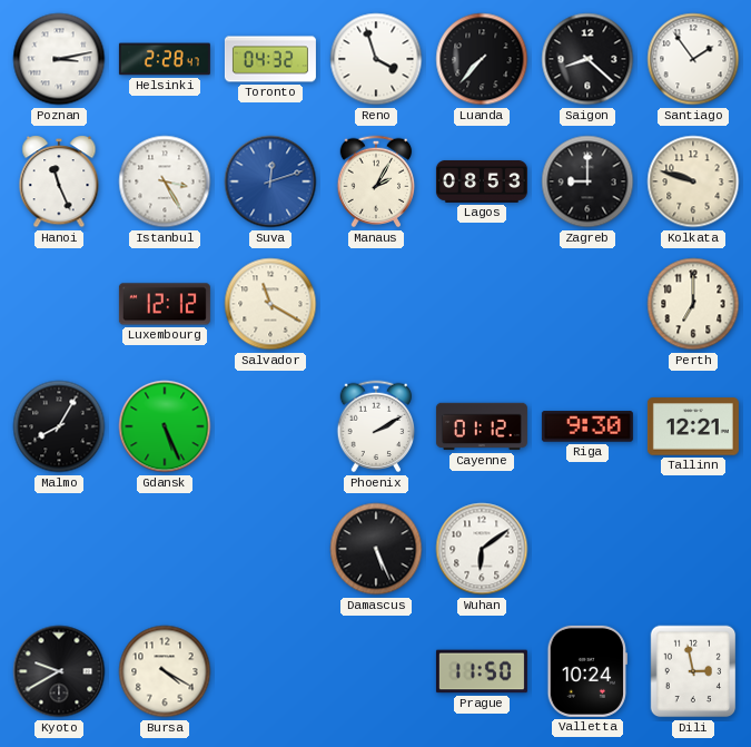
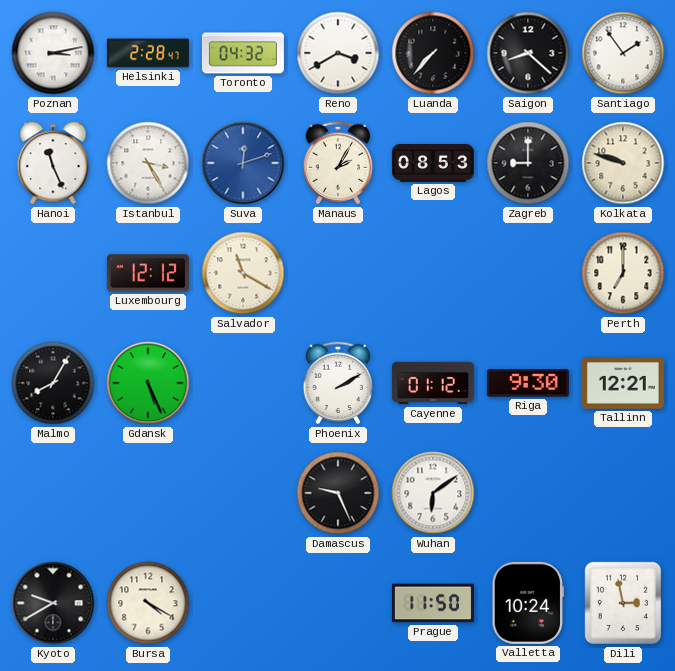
Reno: 3:57 -> 3:40 (338, 53)
Damascus: 5:26 -> 9:26 (338, 493)
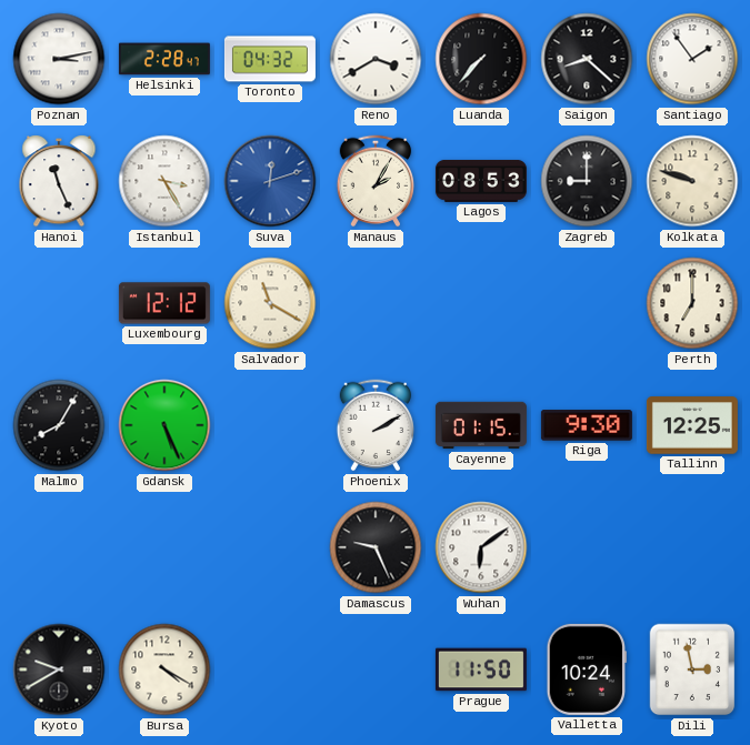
Cayenne: 01:12 -> 01:15 (481, 425)
Tallinn: 12:21 -> 12:25 (692, 425)
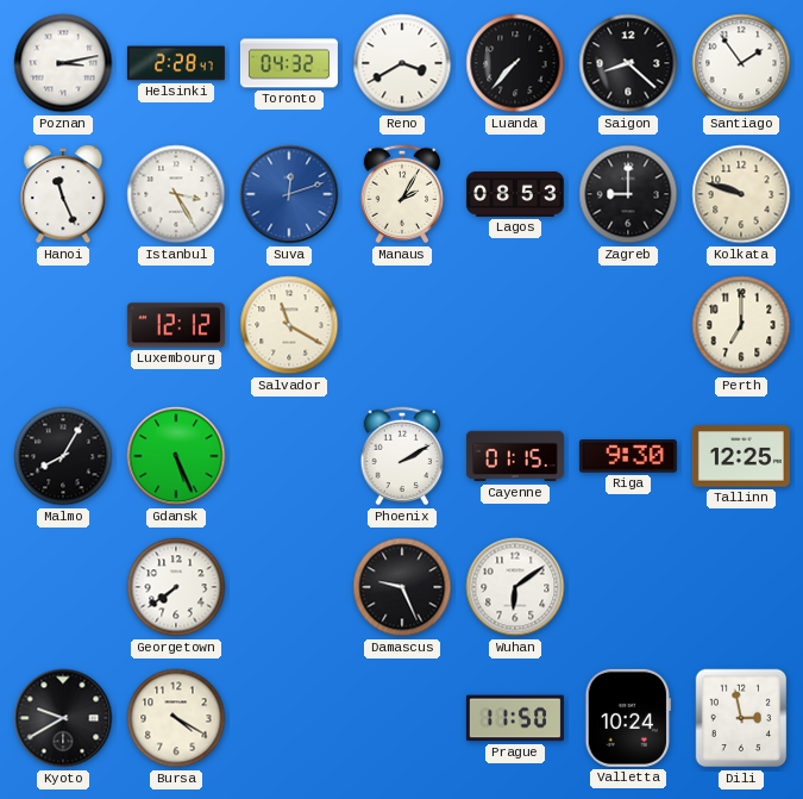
Georgetown: none -> 7:39 (176, 587)
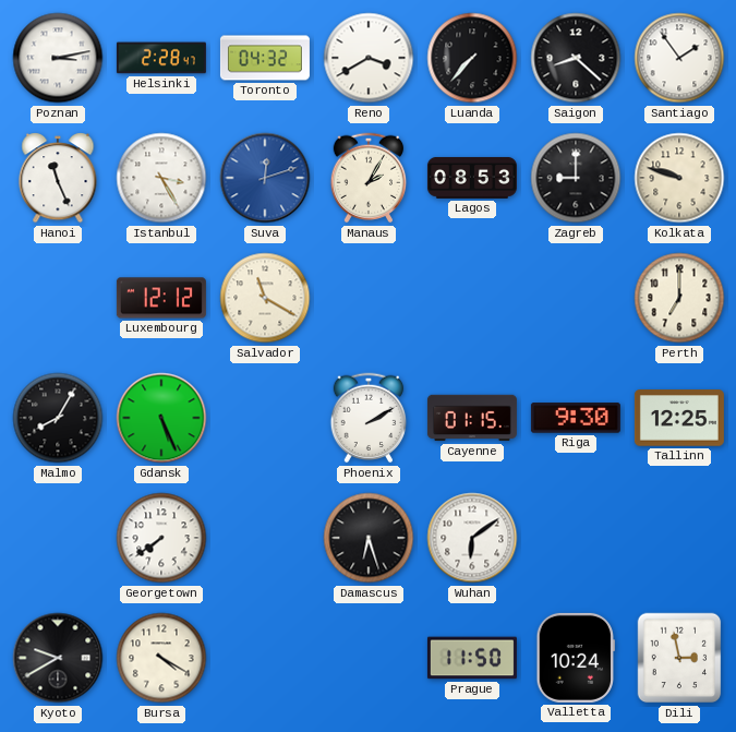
Damascus: 9:26 -> 6:27 (369, 538)
